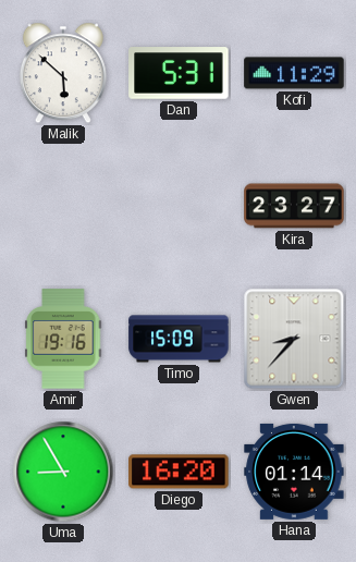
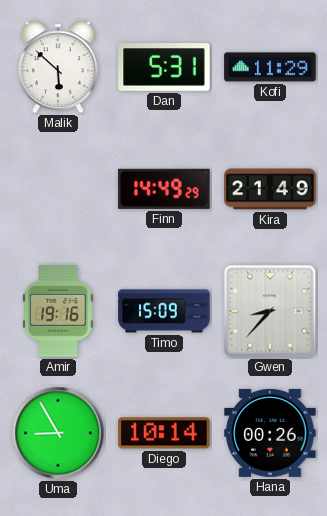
Finn: none -> 14:49 (164, 189)
Kira: 23:27 -> 21:49 (270, 189)
Diego: 16:20 -> 10:14 (164, 433)
Hana: 01:14 -> 00:26 (270, 433)
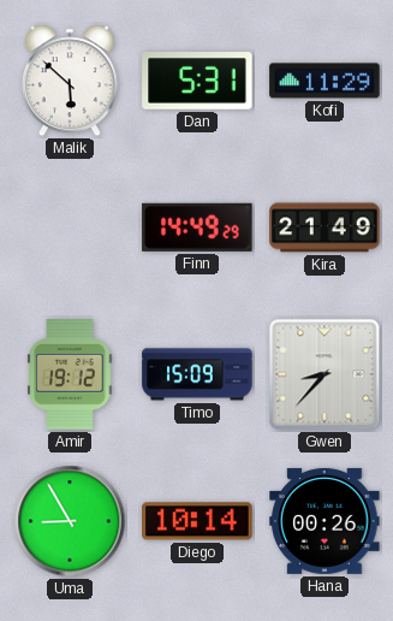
Amir: 19:16 -> 19:12 (70, 374)
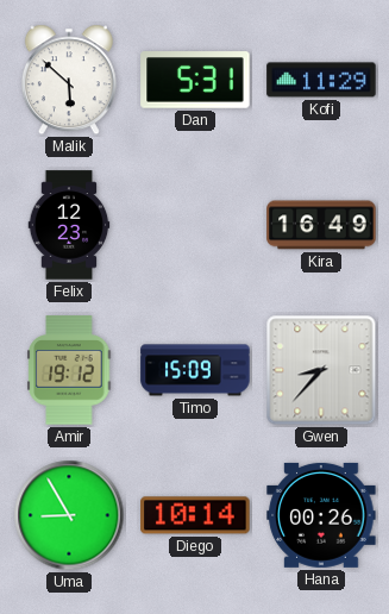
Felix: none -> 12:23 (69, 225)
Finn: 14:49 -> none (197, 227)
Kira: 21:49 -> 16:49 (321, 225)
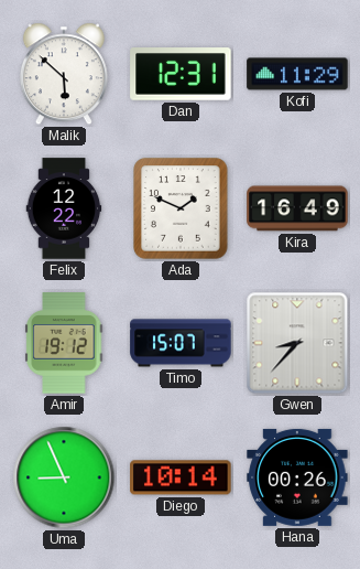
Dan: 5:31 -> 12:31 (181, 74)
Felix: 12:23 -> 12:22 (64, 208)
Ada: none -> 1:49 (181, 208)
Timo: 15:09 -> 15:07 (181, 343)
Uma: 8:55 -> 8:56 (64, 477)
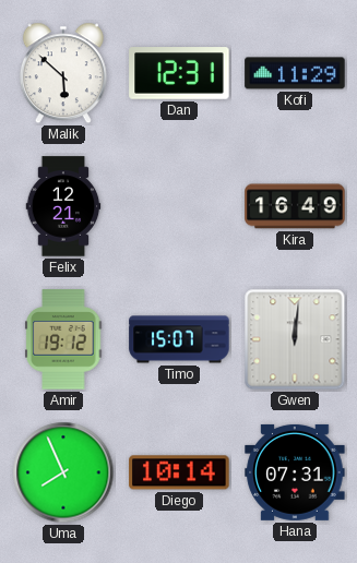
Felix: 12:22 -> 12:21 (63, 206)
Ada: 1:49 -> none (181, 208)
Gwen: 8:37 -> 12:01 (295, 339)
Uma: 8:56 -> 7:56 (63, 472)
Hana: 00:26 -> 07:31 (295, 472)
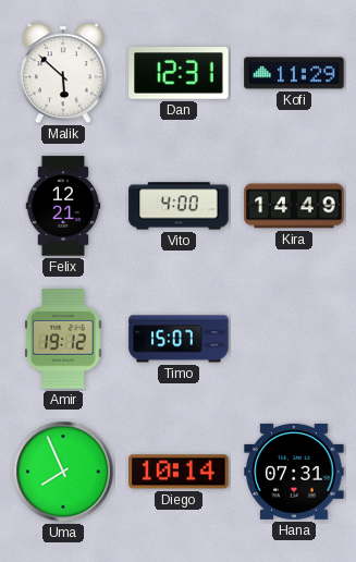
Vito: none -> 4:00 (179, 206)
Kira: 16:49 -> 14:49 (294, 206)
Gwen: 12:01 -> none (295, 339)
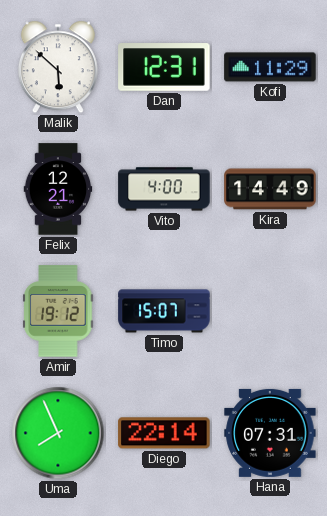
Diego: 10:14 -> 22:14 (164, 433)
